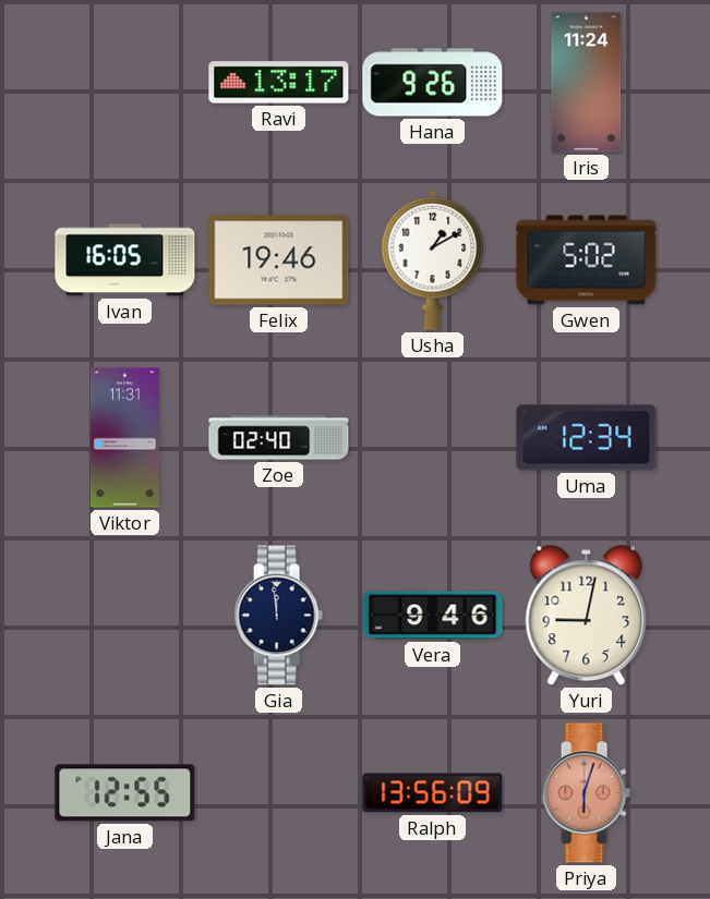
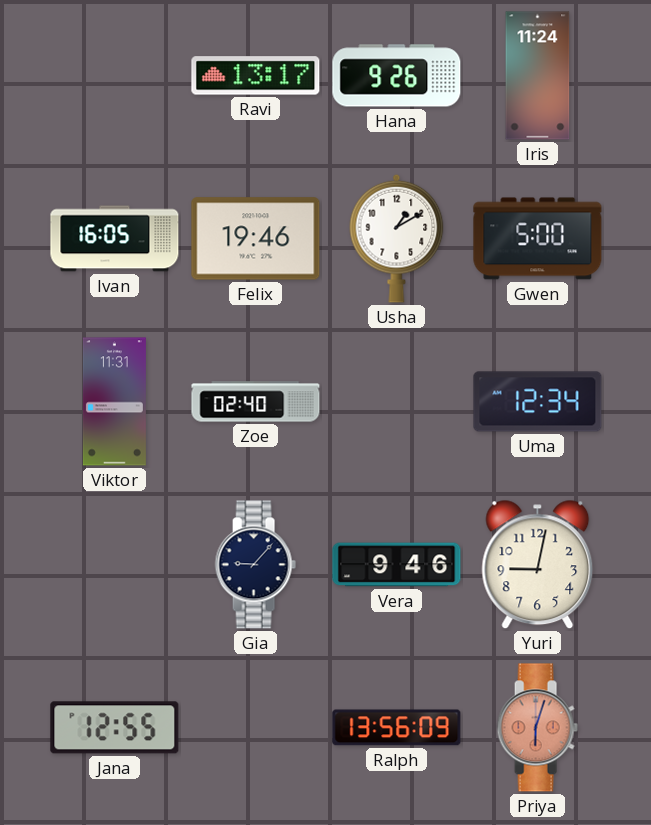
Gwen: 5:02 -> 5:00 (538, 239)
Gia: 11:59 -> 9:07 (255, 565)
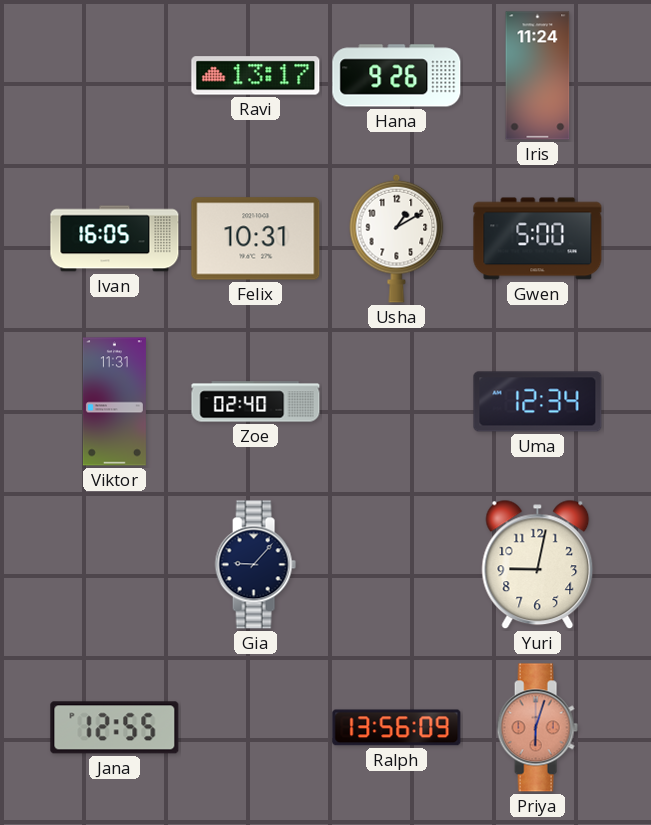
Felix: 19:46 -> 10:31 (256, 239)
Vera: 9:46 -> none (397, 565)
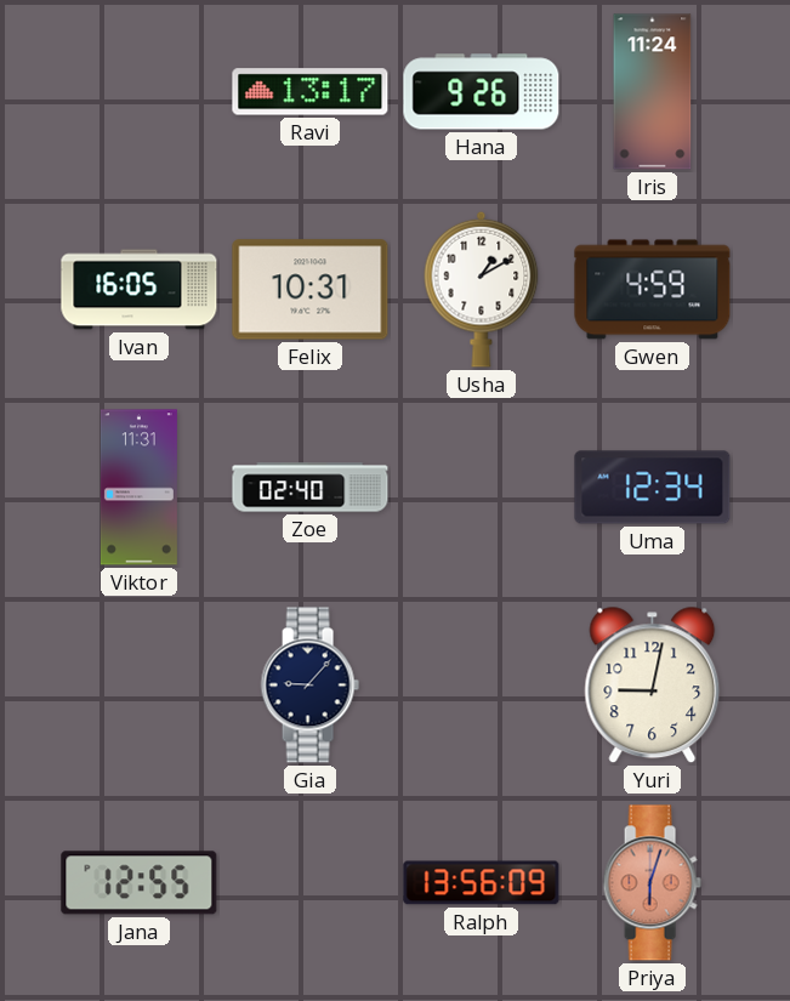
Gwen: 5:00 -> 4:59 (653, 290)
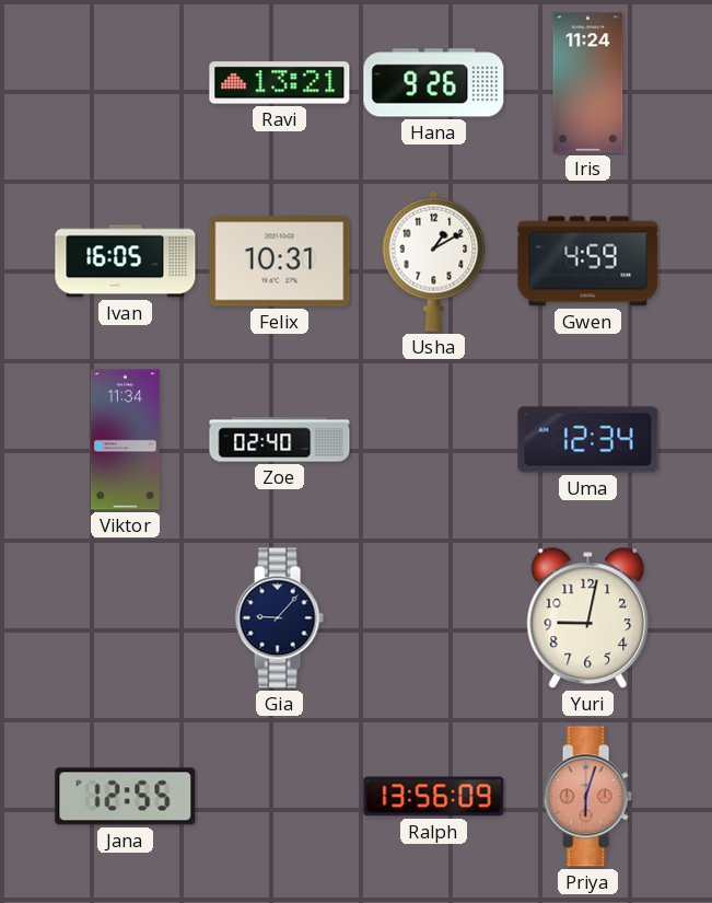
Ravi: 13:17 -> 13:21 (280, 83)
Viktor: 11:31 -> 11:34 (125, 440)
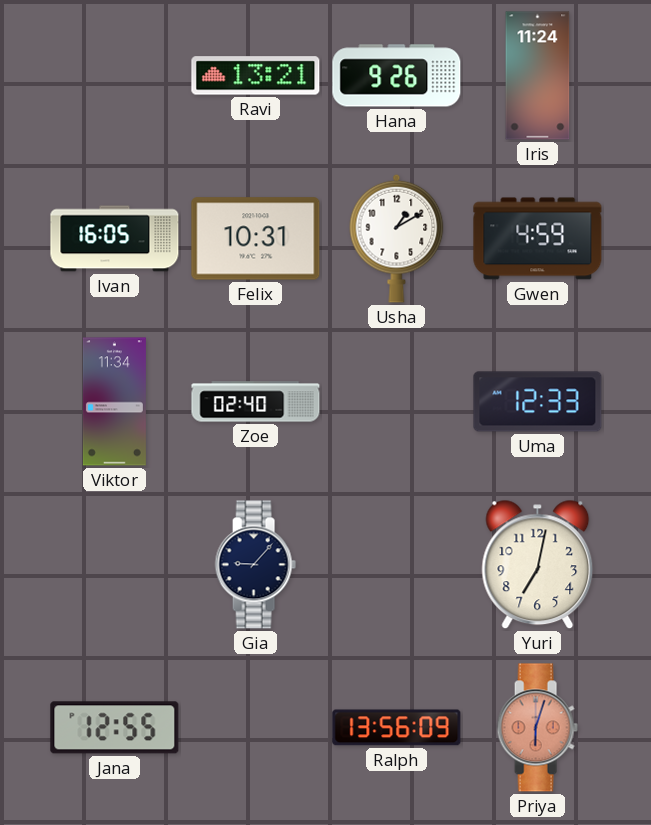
Uma: 12:34 -> 12:33 (538, 402)
Yuri: 9:02 -> 7:02 (538, 565)
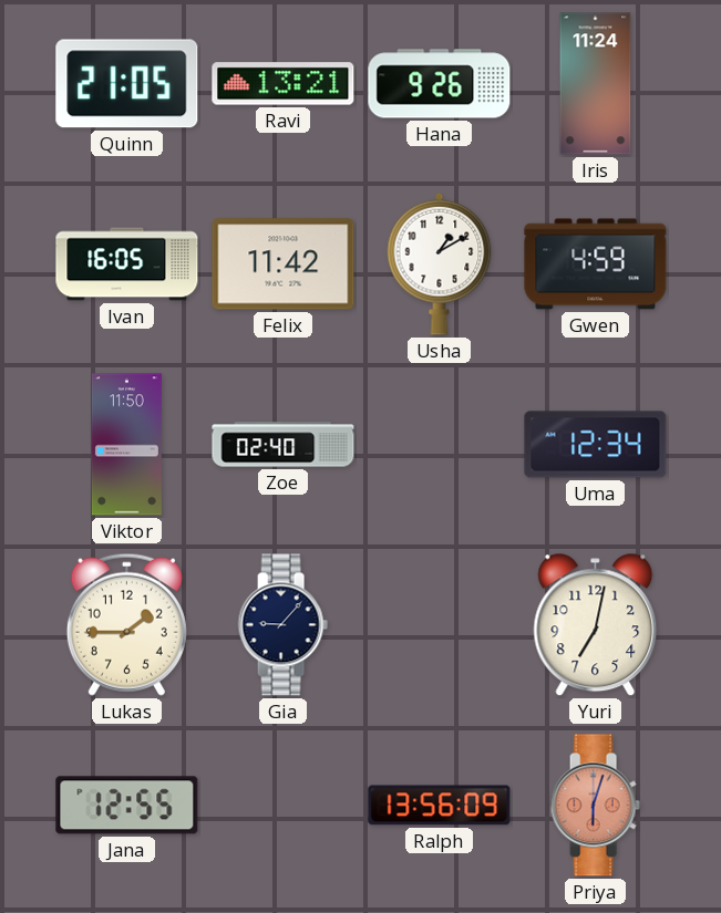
Quinn: none -> 21:05 (127, 84)
Felix: 10:31 -> 11:42 (284, 264)
Viktor: 11:34 -> 11:50 (126, 445)
Uma: 12:33 -> 12:34 (596, 445)
Lukas: none -> 1:45 (126, 624)
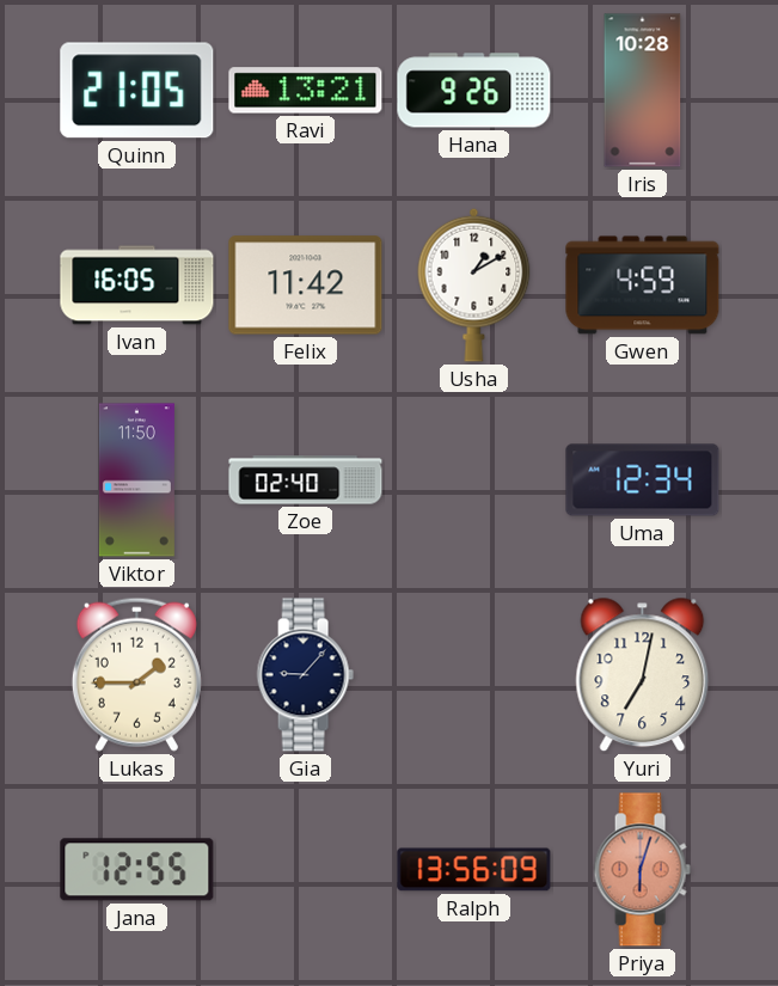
Iris: 11:24 -> 10:28 (643, 91)
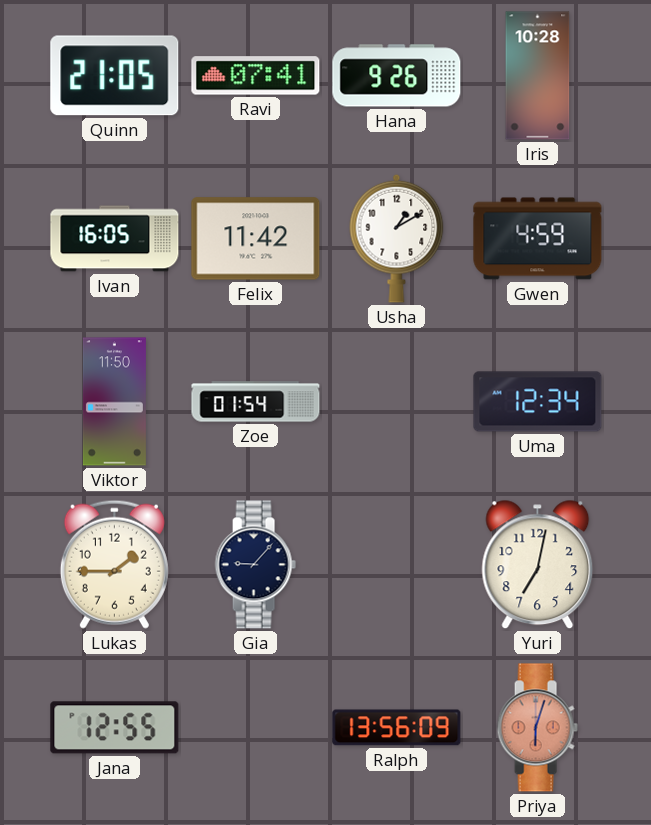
Ravi: 13:21 -> 07:41 (256, 76)
Zoe: 02:40 -> 01:54 (256, 402)
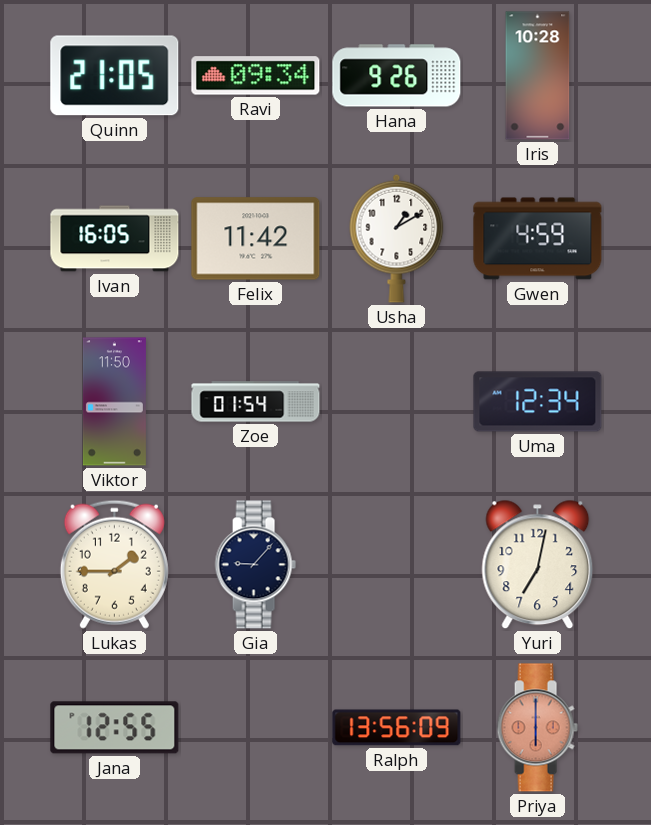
Ravi: 07:41 -> 09:34 (256, 76)
Priya: 6:03 -> 6:00 (537, 728)
